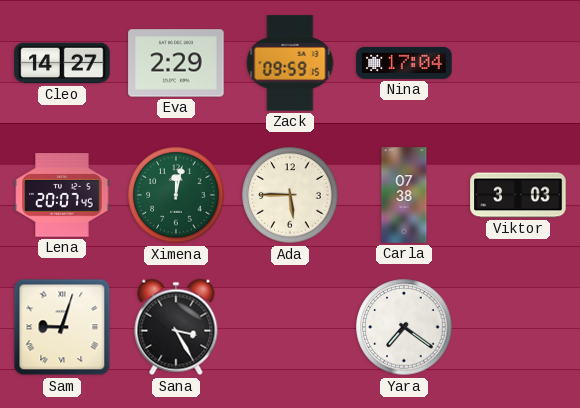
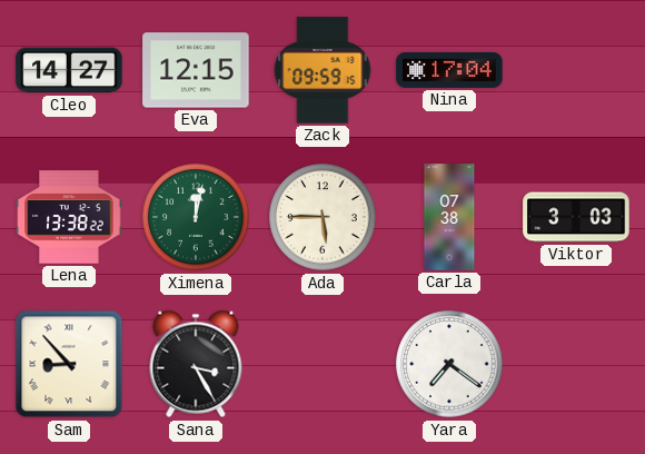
Eva: 2:29 -> 12:15 (196, 70)
Lena: 20:07 -> 13:38 (69, 217)
Sam: 9:03 -> 8:53 (69, 364)
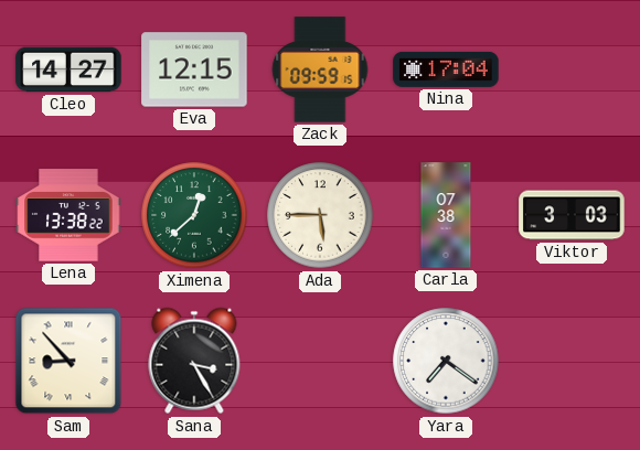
Ximena: 12:02 -> 12:38 (194, 215)
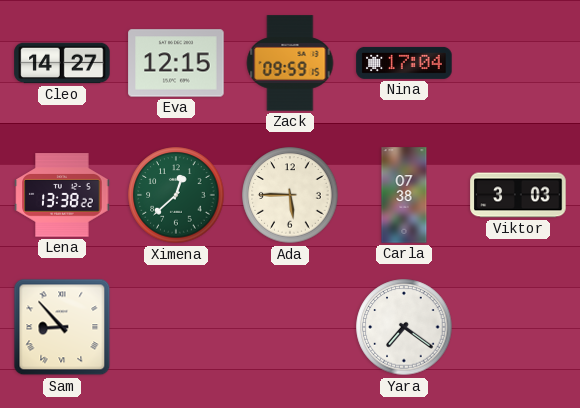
Sana: 3:25 -> none (194, 361)
